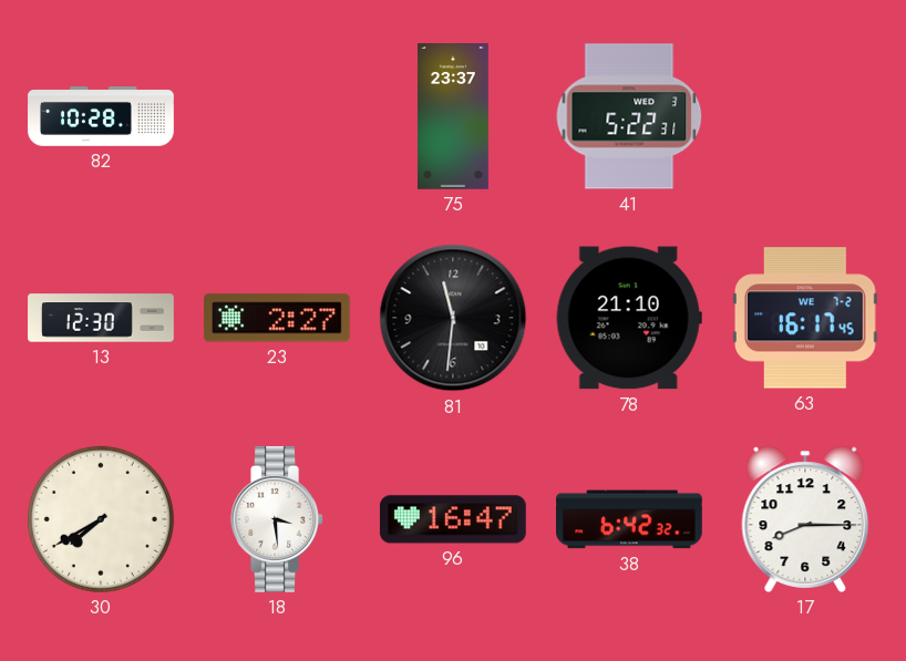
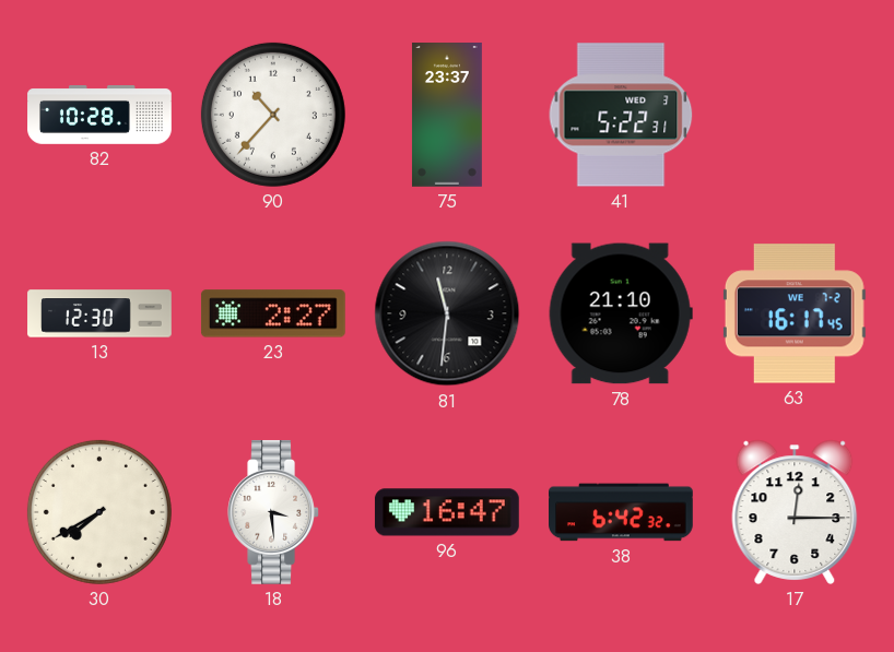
90: none -> 10:37 (273, 115)
17: 8:15 -> 12:15 (795, 512)
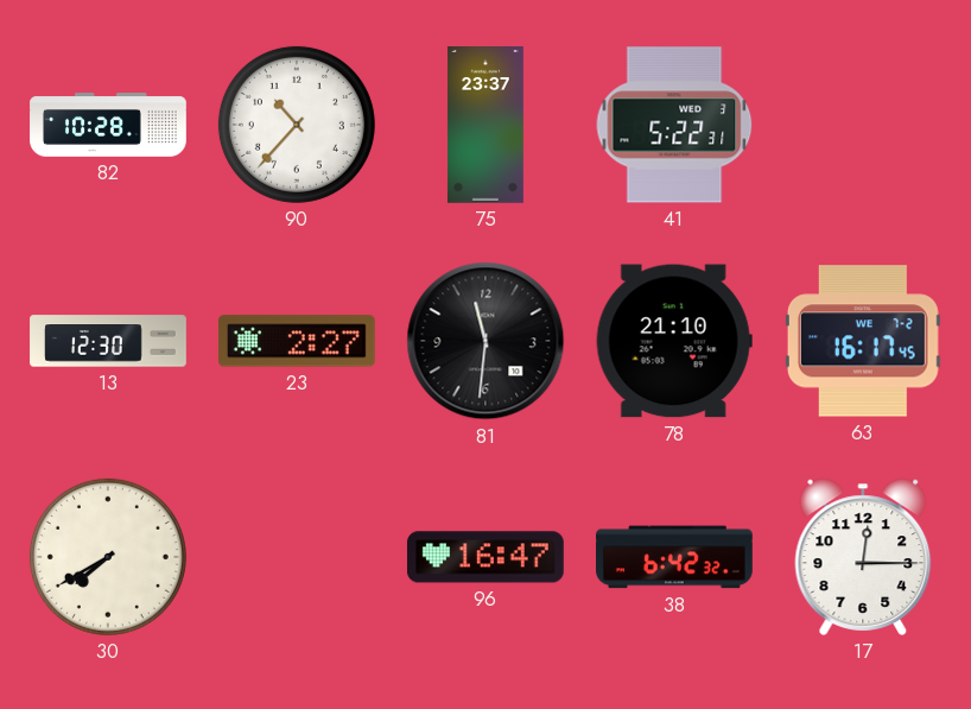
18: 3:29 -> none (273, 512)
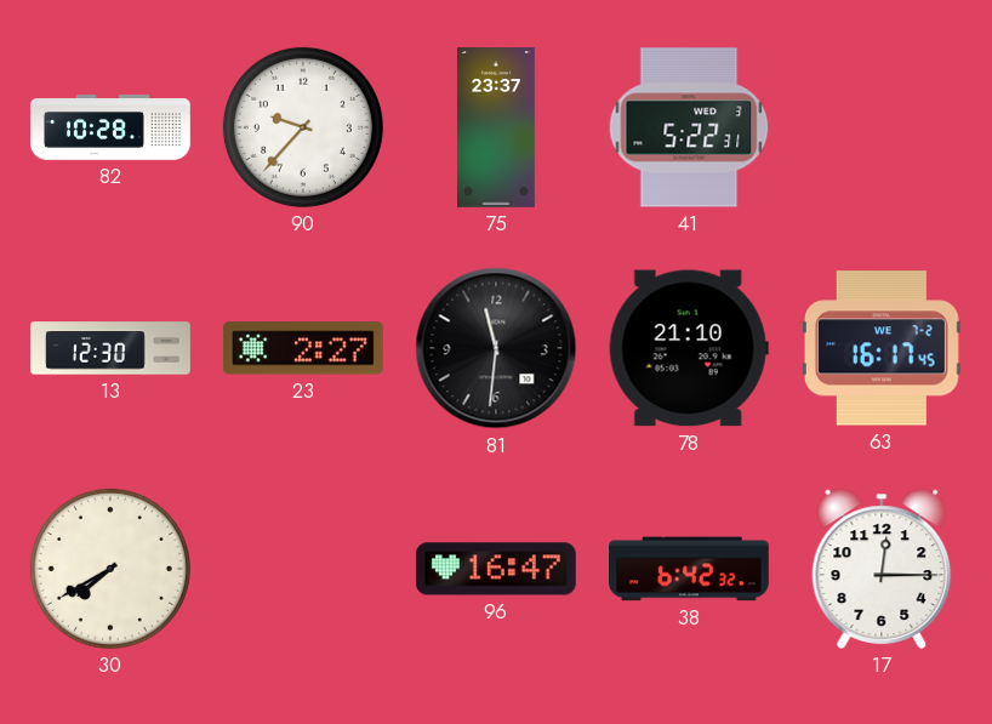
90: 10:37 -> 9:37 (303, 127)
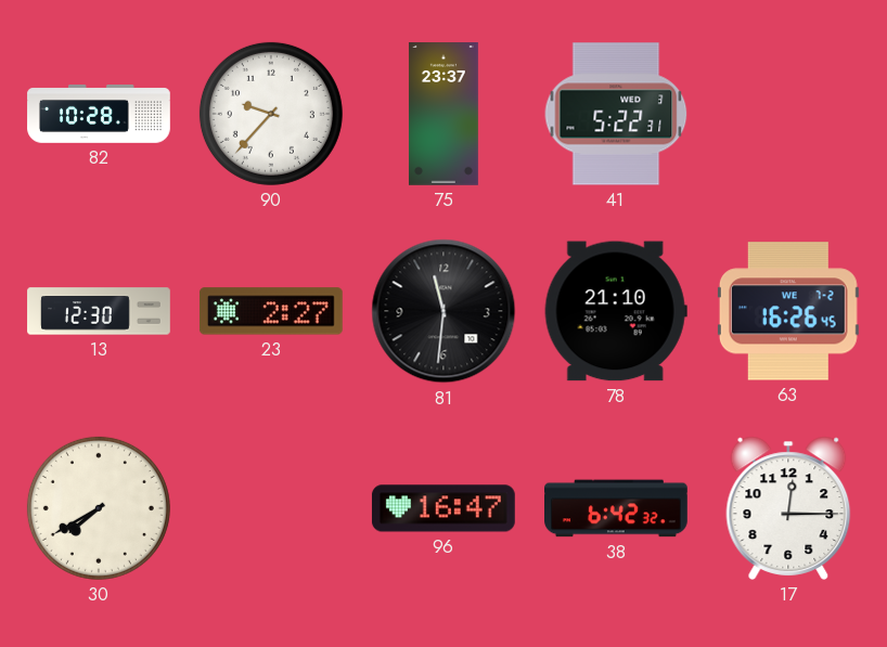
63: 16:17 -> 16:26 (788, 311)
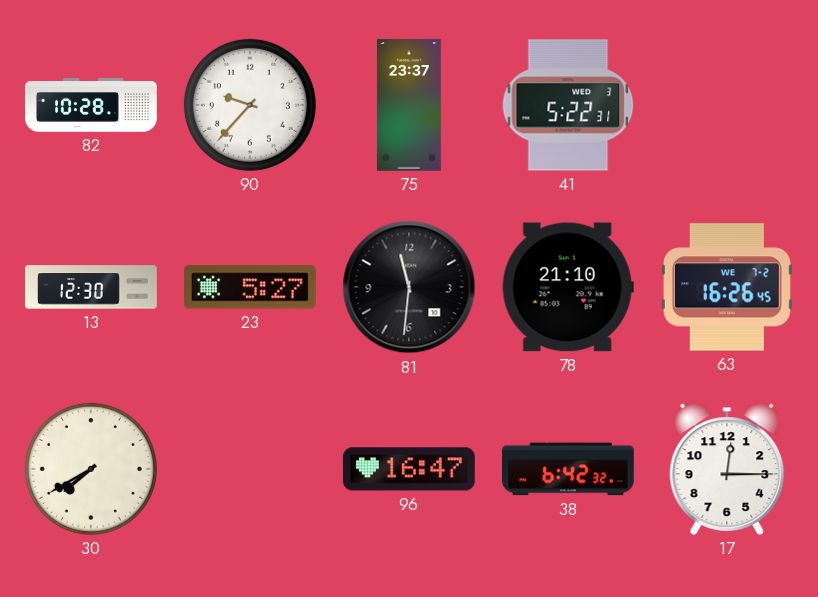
23: 2:27 -> 5:27 (250, 287)
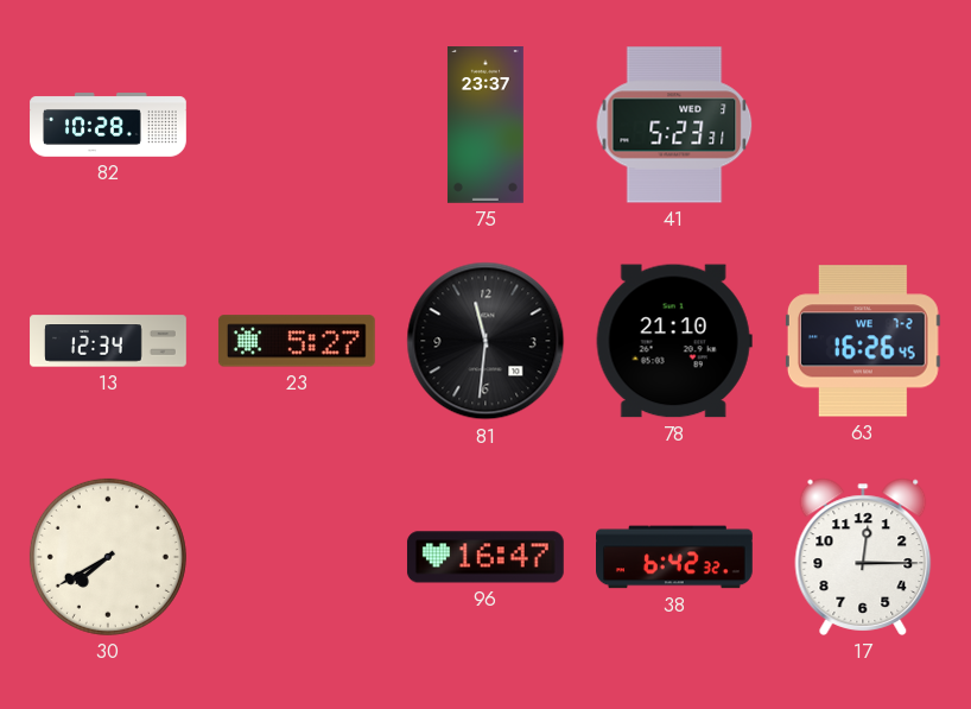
90: 9:37 -> none (250, 105)
41: 5:22 -> 5:23 (674, 125)
13: 12:30 -> 12:34 (108, 341)
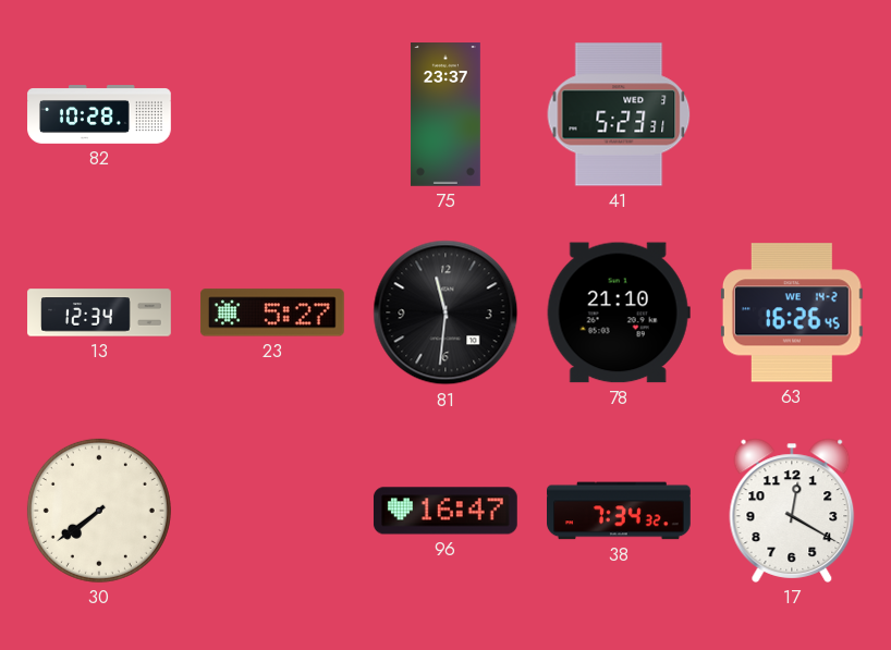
63 date: WE 7-2 -> WE 14-2 (792, 312)
30: 7:40 -> 7:39 (99, 511)
38: 6:42 -> 7:34 (620, 511)
17: 12:15 -> 12:20 (792, 511)
